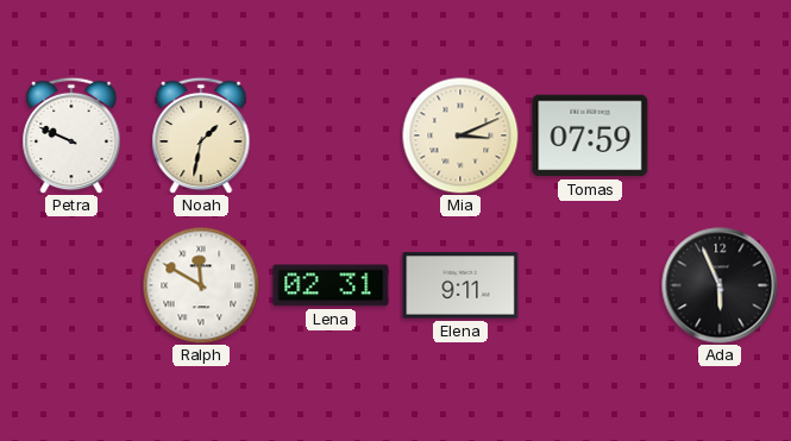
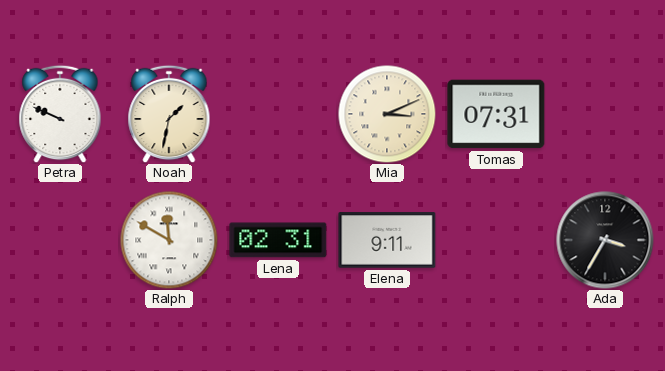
Tomas: 07:59 -> 07:31 (496, 114)
Ada: 5:56 -> 3:35 (605, 240)
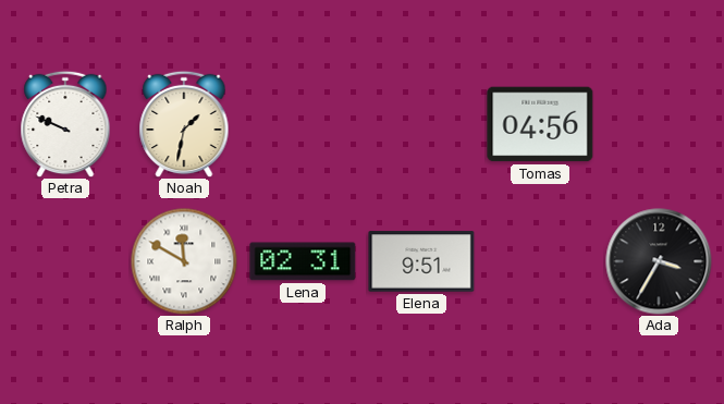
Mia: 3:11 -> none (387, 114)
Tomas: 07:31 -> 04:56 (540, 124)
Elena: 9:11 -> 9:51 (421, 261)
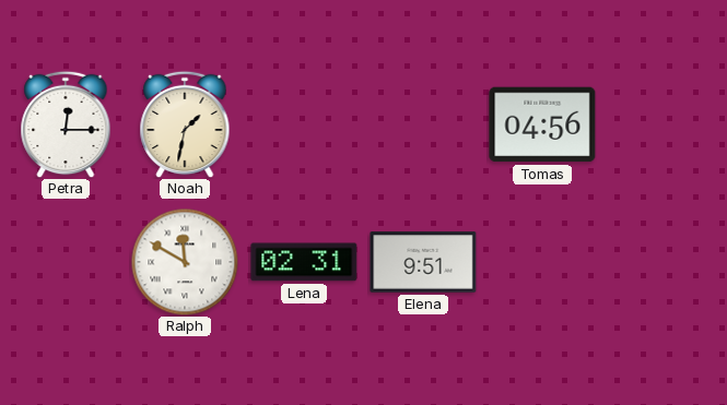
Petra: 9:49 -> 12:15 (66, 124)
Ada: 3:35 -> none (659, 261)
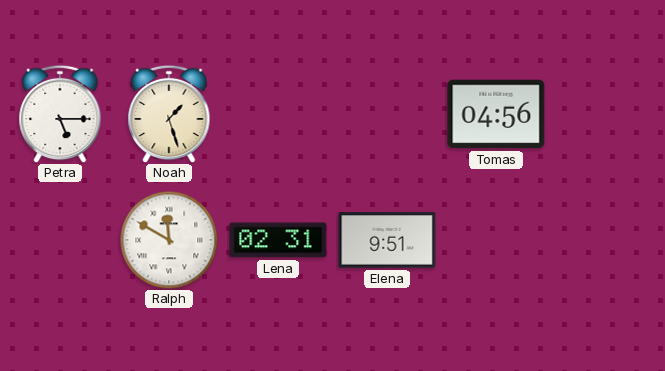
Petra: 12:15 -> 5:15 (60, 114)
Noah: 1:32 -> 1:27 (169, 114)
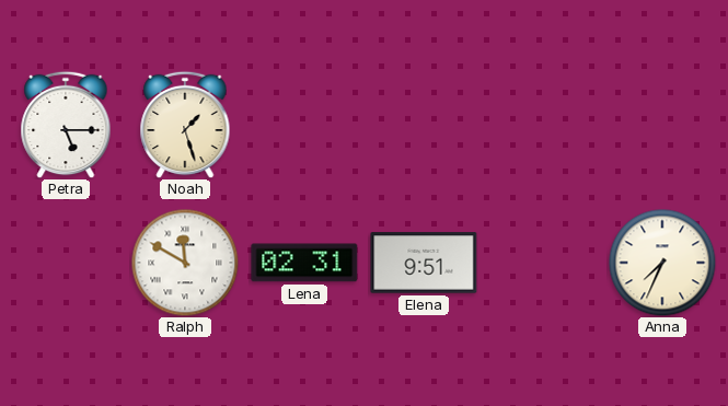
Tomas: 04:56 -> none (496, 114)
Anna: none -> 7:34 (662, 263)
